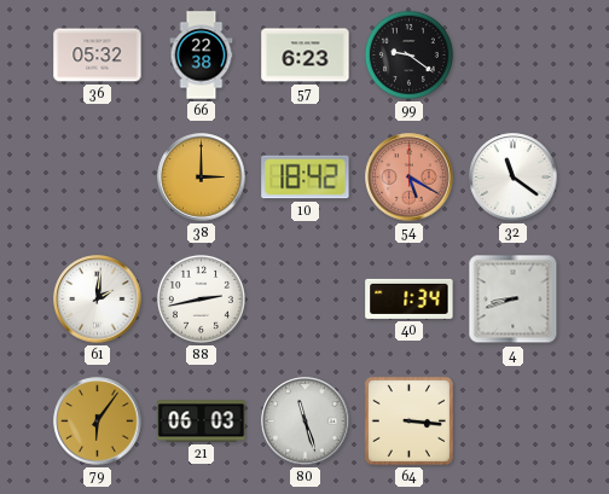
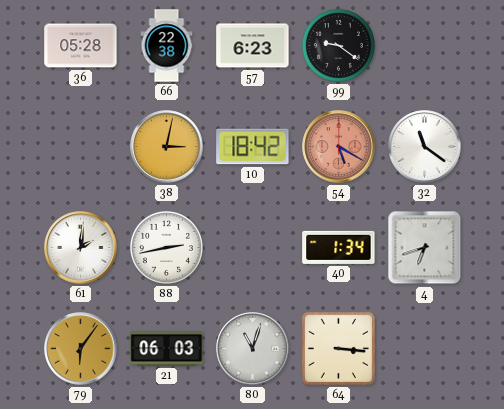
36: 05:32 -> 05:28 (81, 46)
38: 3:00 -> 3:02 (167, 147)
4: 8:42 -> 6:42 (425, 248)
80: 11:27 -> 11:03 (253, 349)
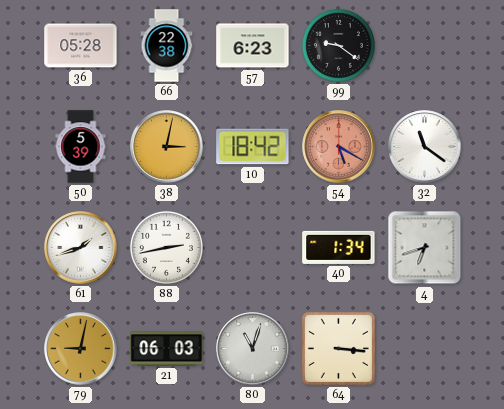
50: none -> 5:39 (81, 147)
61: 2:01 -> 1:42 (81, 248)
79: 6:06 -> 9:02 (81, 349)
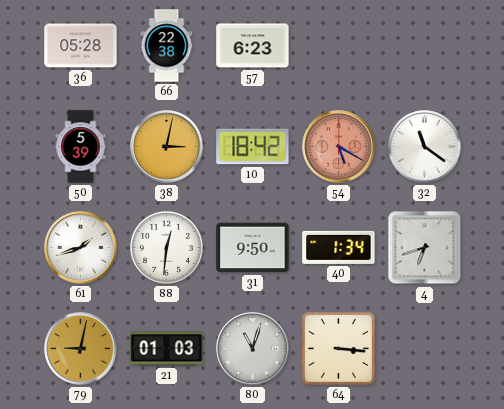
99: 9:21 -> none (338, 45)
88: 2:43 -> 12:31 (166, 247)
31: none -> 9:50 (253, 248)
21: 06:03 -> 01:03 (167, 349)
